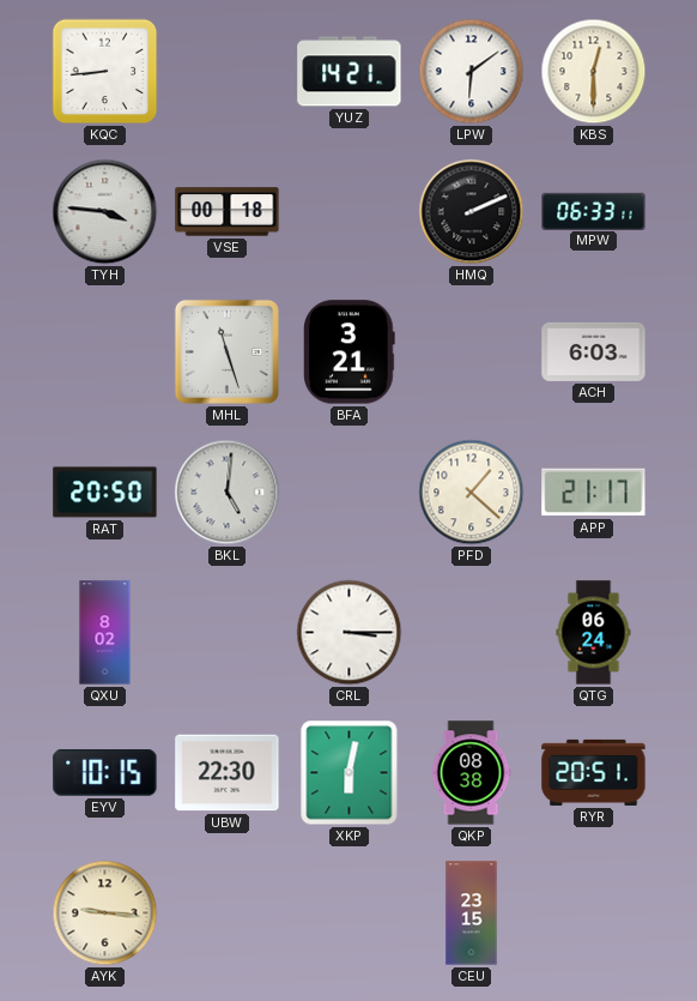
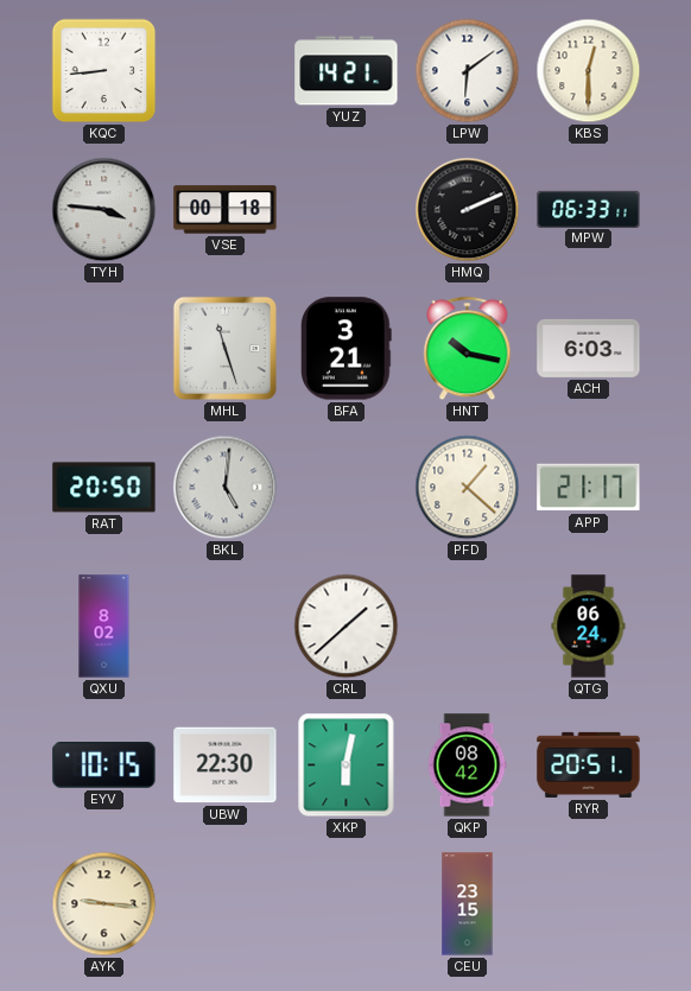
HNT: none -> 10:17 (468, 349)
CRL: 3:15 -> 1:38 (347, 627)
QKP: 08:38 -> 08:42 (467, 766)
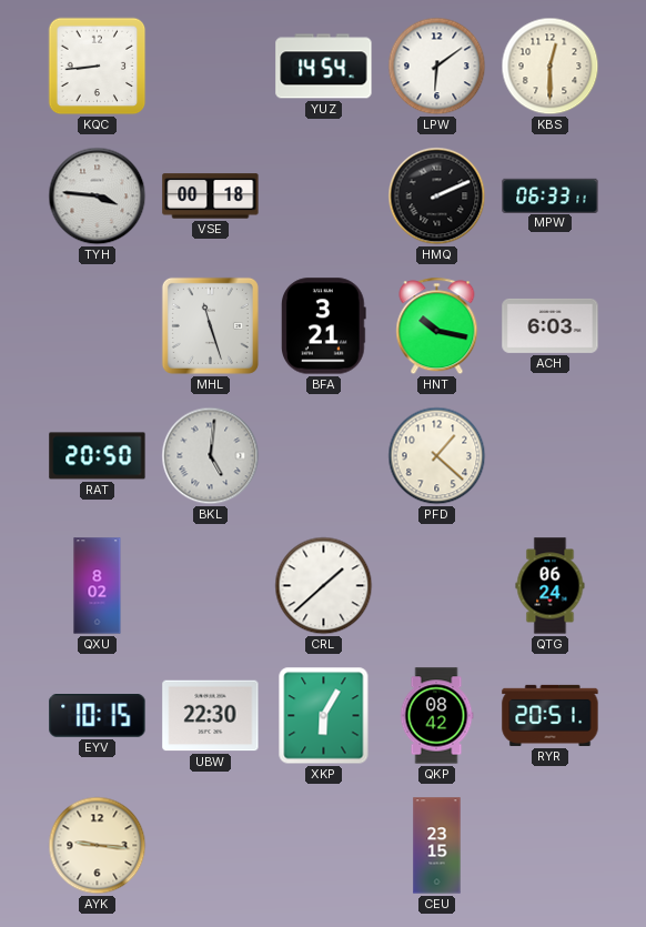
YUZ: 14:21 -> 14:54 (324, 67)
APP: 21:17 -> none (589, 488)
XKP: 6:02 -> 6:05 (324, 716)
